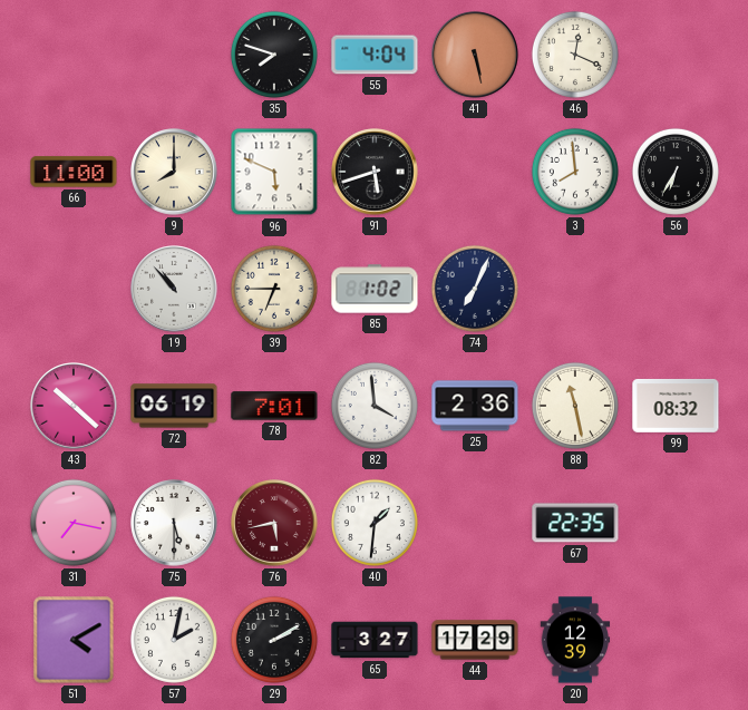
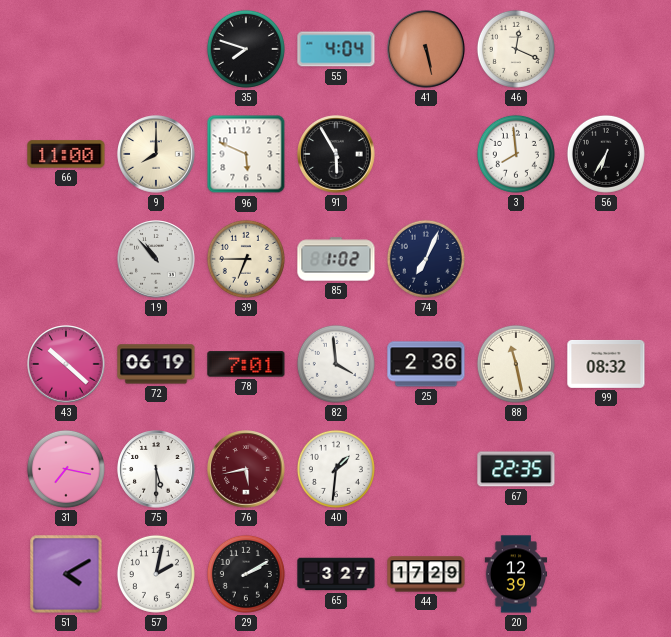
91: 5:42 -> 5:55 (336, 154)
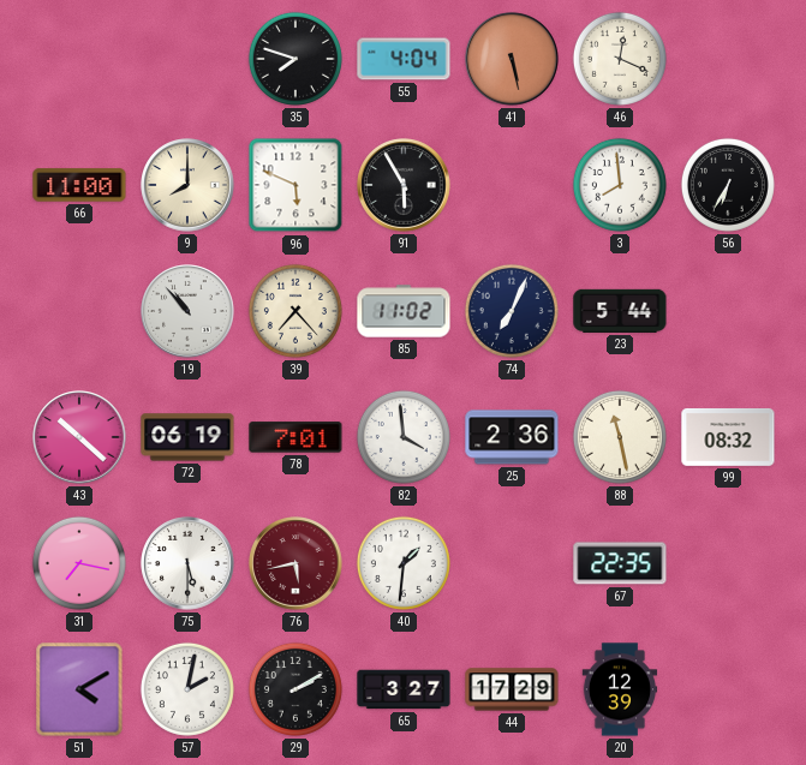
39: 6:45 -> 7:23 (295, 311)
85: 1:02 -> 11:02 (404, 311)
23: none -> 5:44 (620, 311)
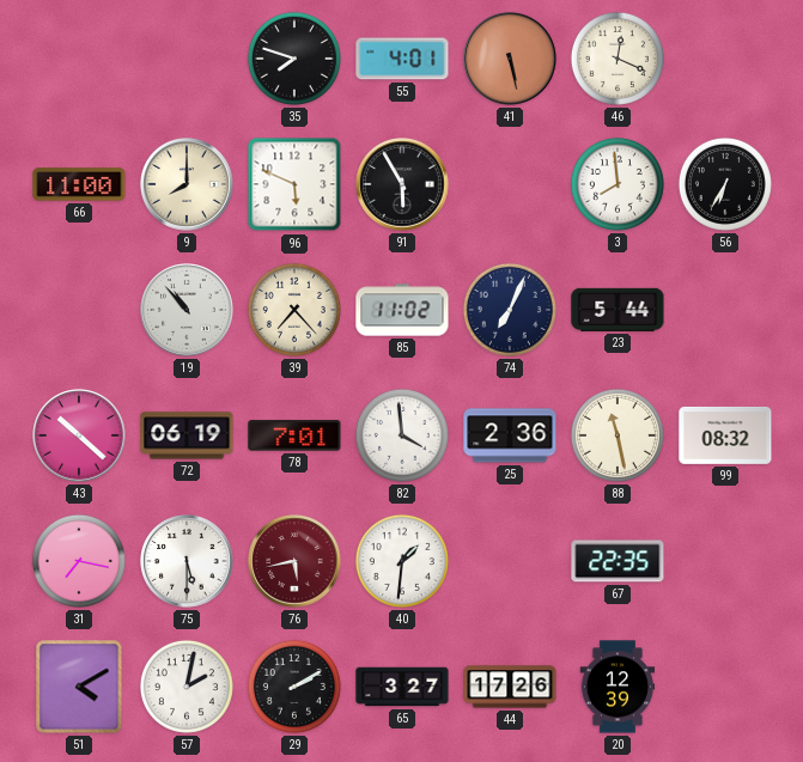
55: 4:04 -> 4:01 (402, 59)
44: 17:29 -> 17:26 (510, 687)
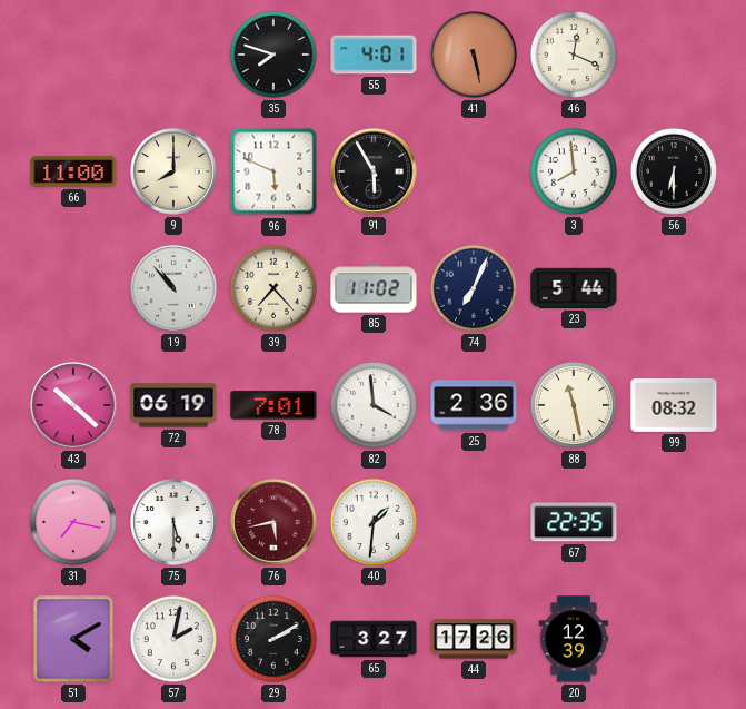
56: 6:35 -> 6:30 (674, 171)
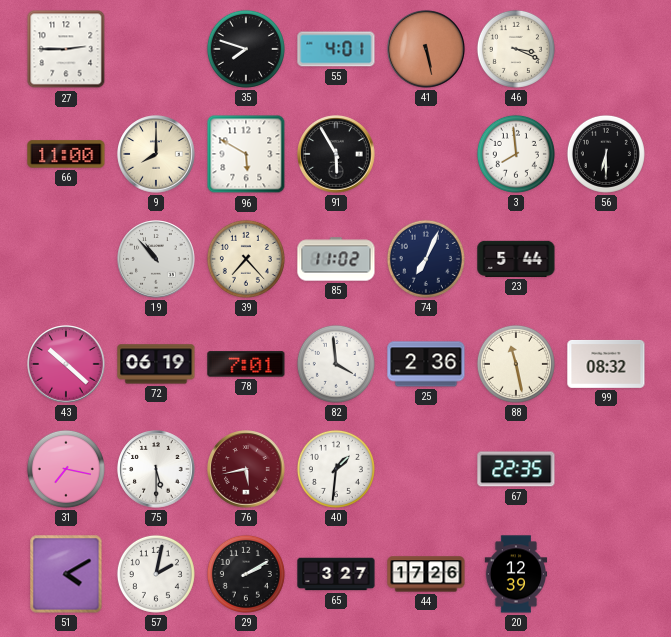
27: none -> 2:45 (66, 49)
46: 12:19 -> 3:19 (516, 49)
96: 5:49 -> 5:50 (246, 154)
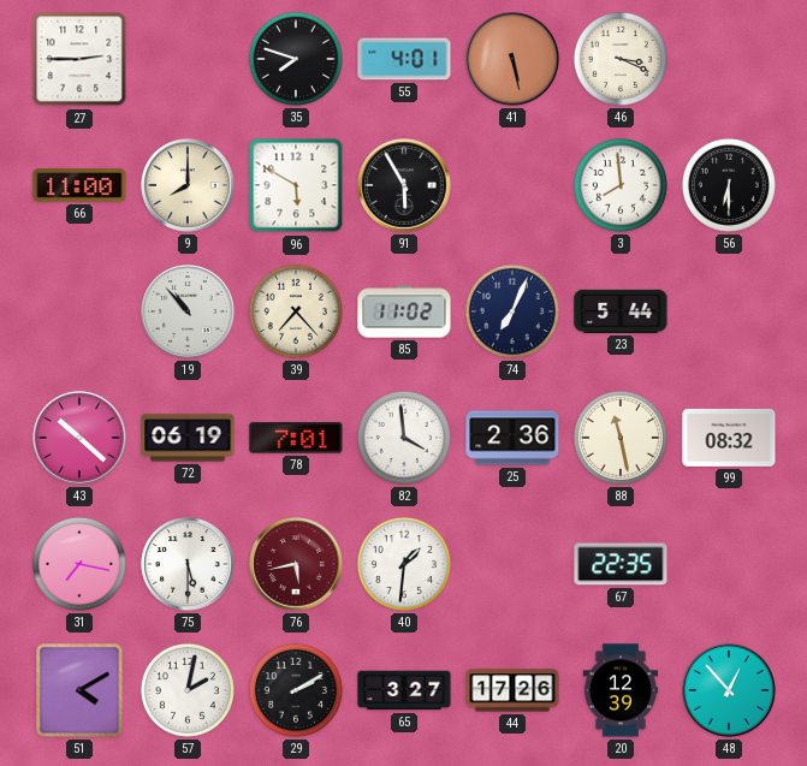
48: none -> 12:53 (729, 690)
